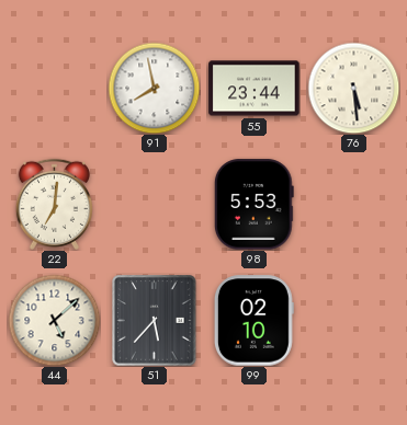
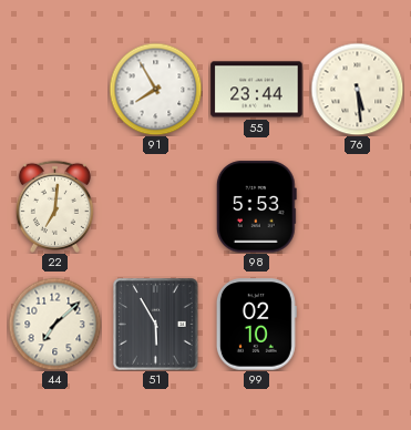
91: 7:58 -> 7:55 (155, 89)
44: 5:08 -> 7:08 (54, 324)
51: 5:37 -> 5:55 (156, 325)
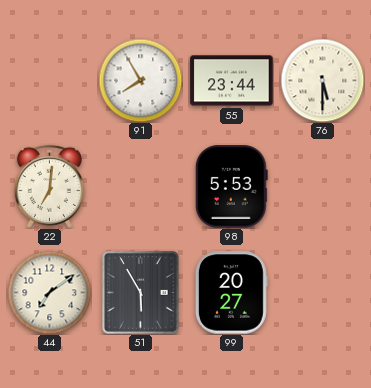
76: 5:29 -> 5:30 (322, 80)
44: 7:08 -> 7:09 (49, 292)
99: 02:10 -> 20:27 (231, 293)
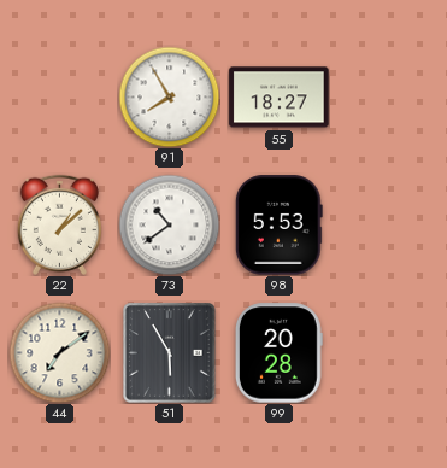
55: 23:44 -> 18:27 (280, 98)
76: 5:30 -> none (322, 80)
22: 7:01 -> 1:08 (59, 224)
73: none -> 10:39 (169, 224)
99: 20:27 -> 20:28 (278, 353)
